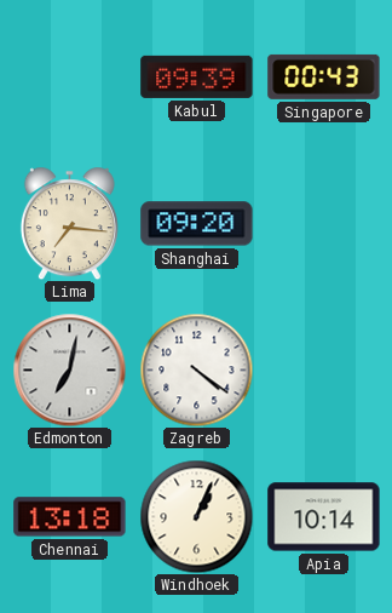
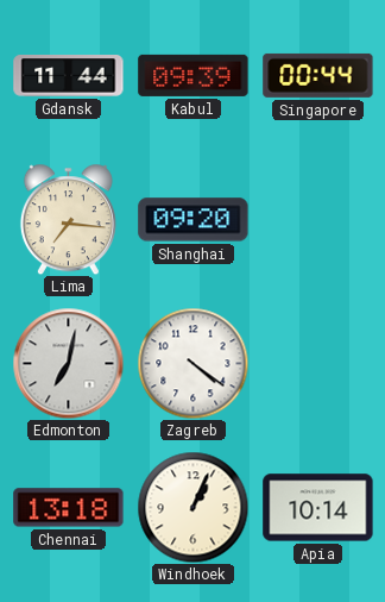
Gdansk: none -> 11:44 (69, 76)
Singapore: 00:43 -> 00:44 (318, 75)
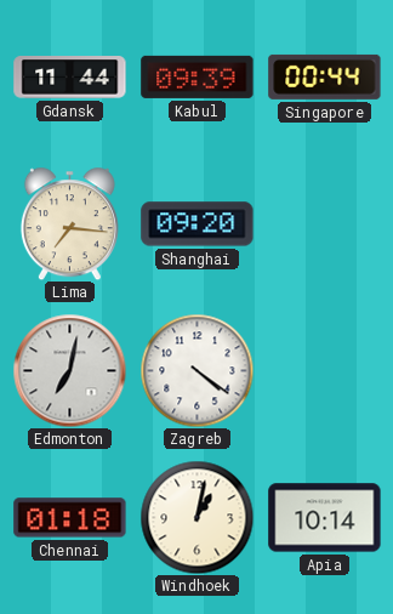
Chennai: 13:18 -> 01:18 (70, 518)
Windhoek: 1:04 -> 1:02 (196, 517)
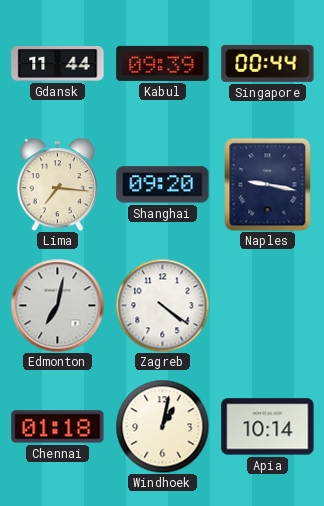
Naples: none -> 9:17 (268, 184)
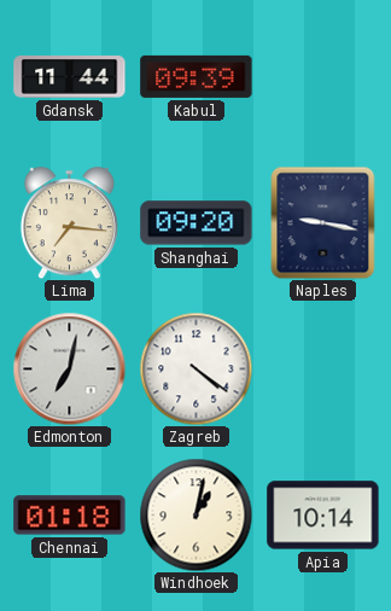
Singapore: 00:44 -> none (268, 63)
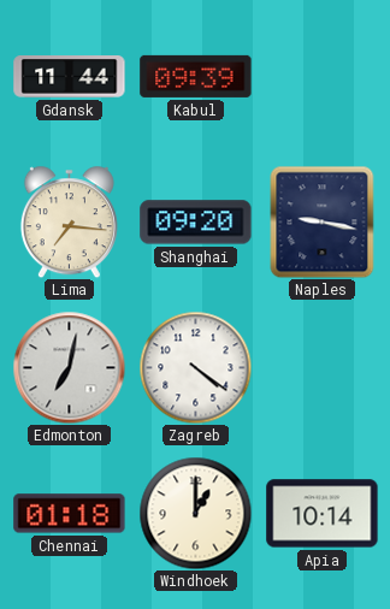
Windhoek: 1:02 -> 1:00 (195, 513)
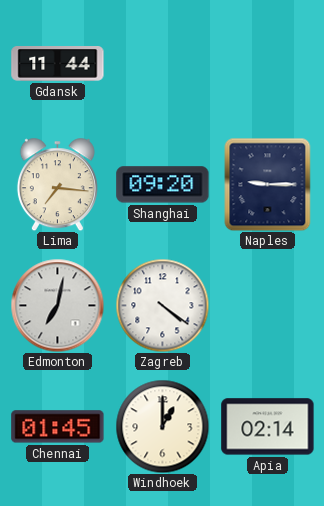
Kabul: 09:39 -> none (196, 76)
Naples: 9:17 -> 9:15 (268, 184)
Chennai: 01:18 -> 01:45 (58, 427)
Apia: 10:14 -> 02:14 (268, 427)
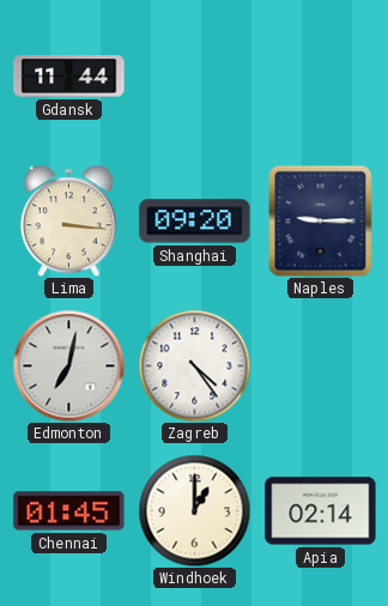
Lima: 7:16 -> 3:16 (68, 220)
Zagreb: 4:21 -> 4:24 (194, 365)
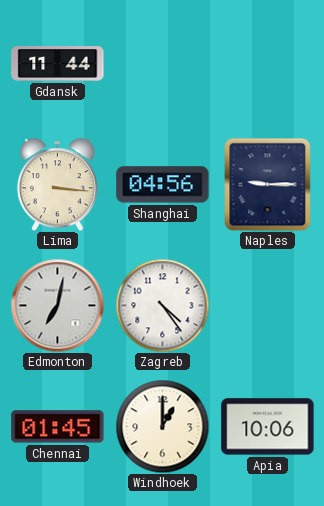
Shanghai: 09:20 -> 04:56 (163, 185)
Apia: 02:14 -> 10:06 (268, 427)
